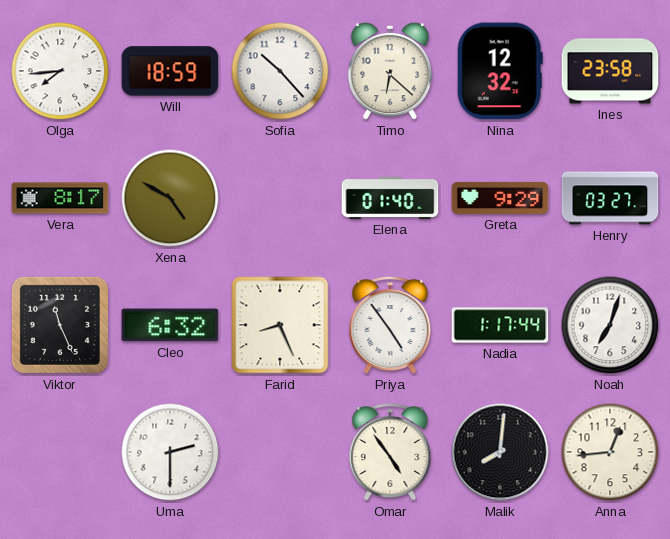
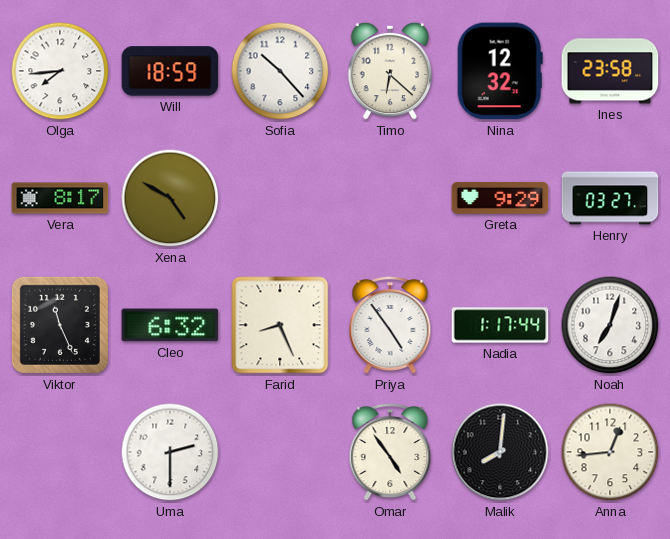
Elena: 01:40 -> none (390, 198)
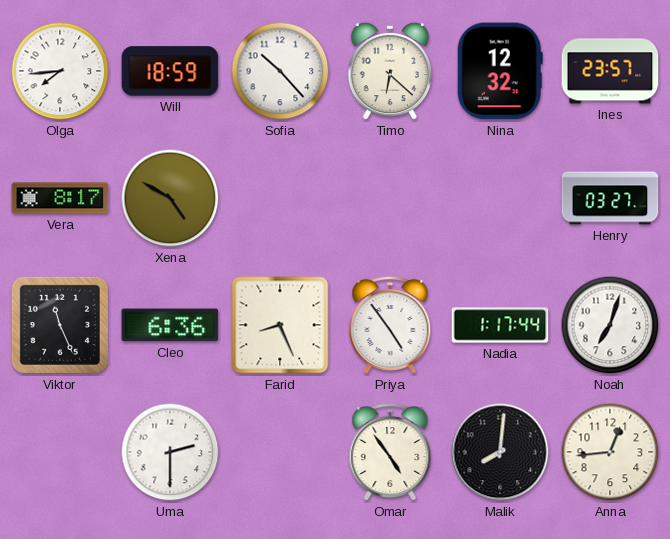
Ines: 23:58 -> 23:57 (610, 71)
Greta: 9:29 -> none (500, 198)
Cleo: 6:32 -> 6:36 (170, 325)
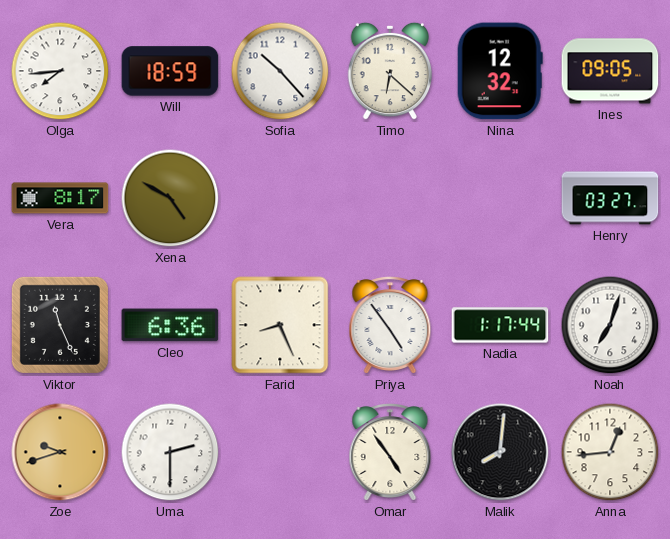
Ines: 23:57 -> 09:05 (610, 71)
Zoe: none -> 9:42 (60, 452)
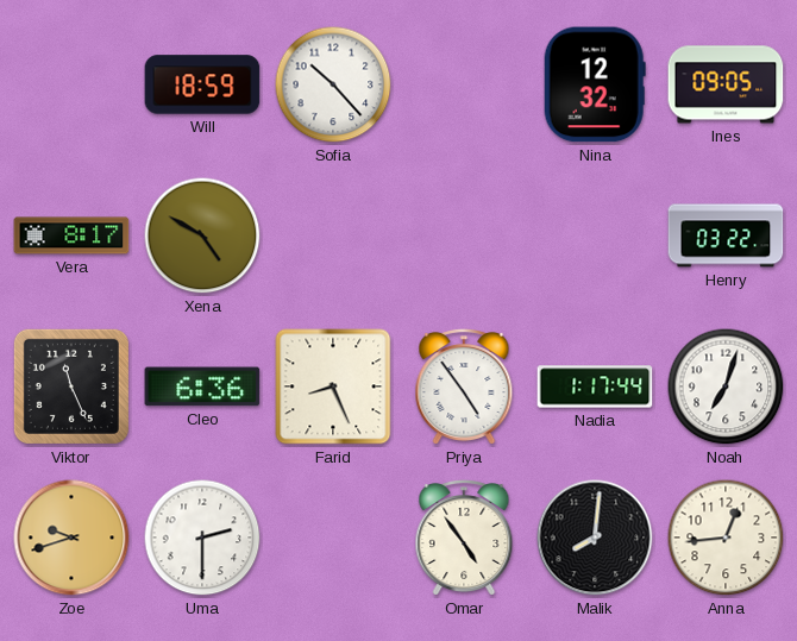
Olga: 7:44 -> none (60, 71)
Timo: 6:22 -> none (389, 71)
Henry: 03:27 -> 03:22 (726, 235)
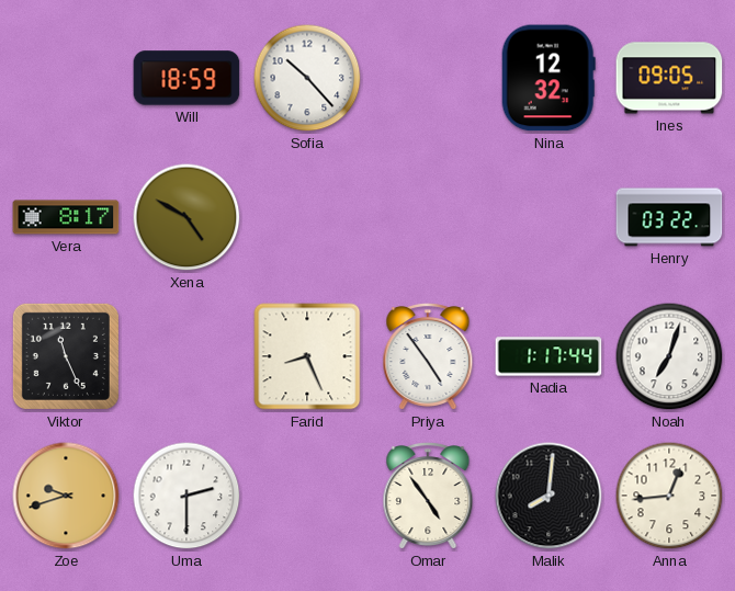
Cleo: 6:36 -> none (202, 387)
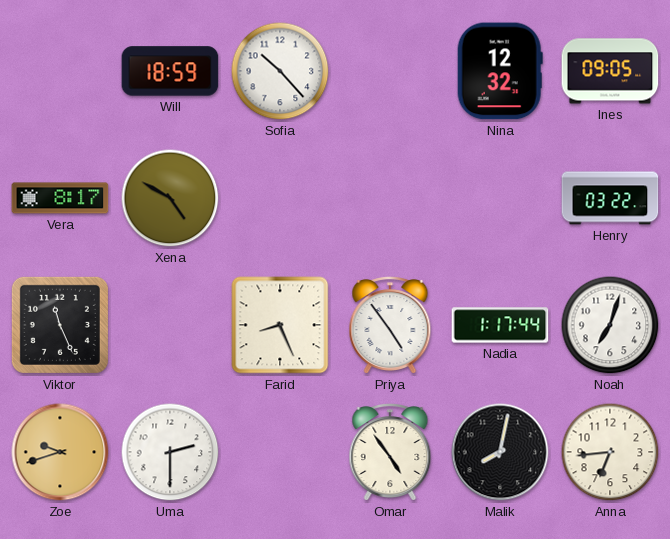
Malik: 8:01 -> 8:02 (500, 452)
Anna: 12:44 -> 6:44 (610, 452)
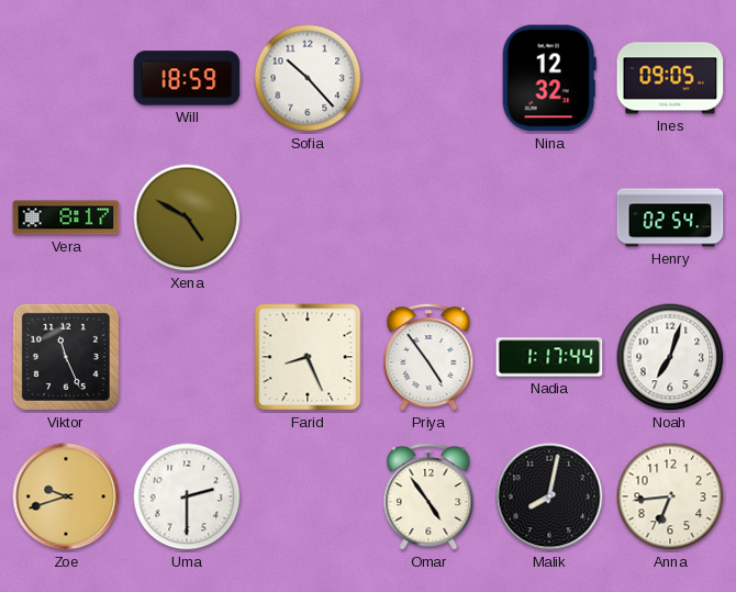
Henry: 03:22 -> 02:54 (670, 217)
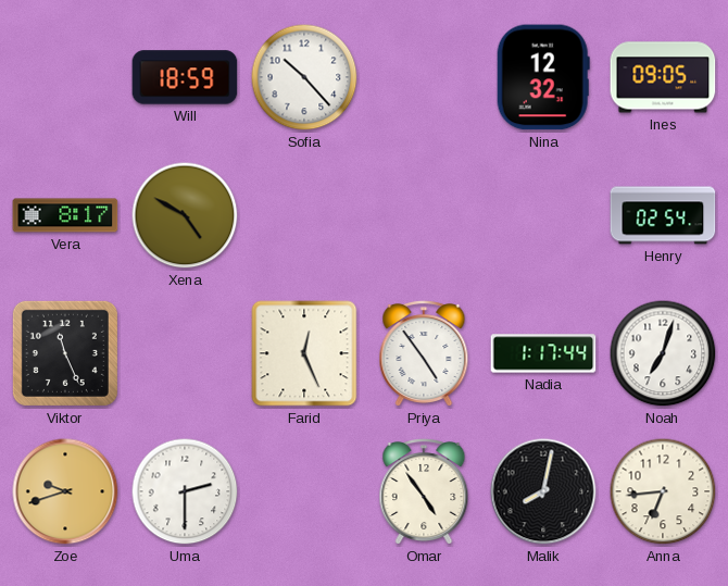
Farid: 8:26 -> 12:26 (304, 353)
